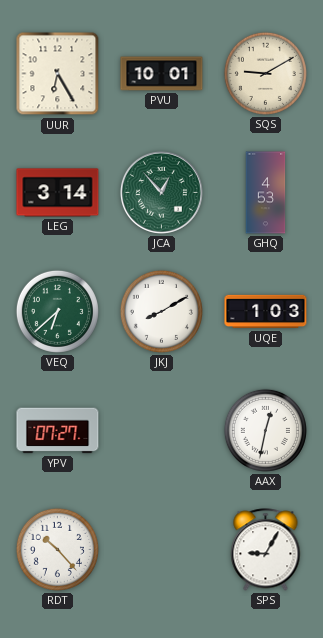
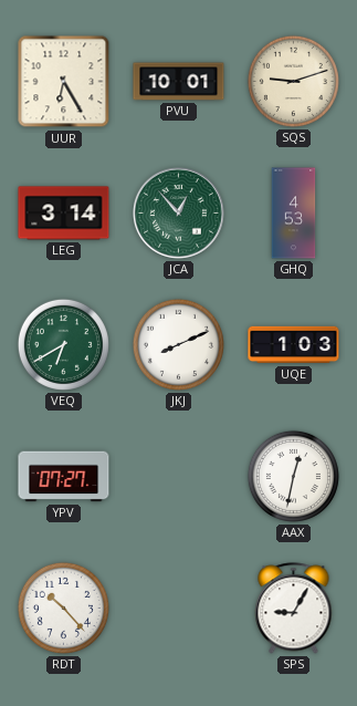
SQS: 9:10 -> 9:12 (293, 81)
VEQ: 6:38 -> 6:40 (63, 344)
JKJ: 8:10 -> 8:11 (178, 344)
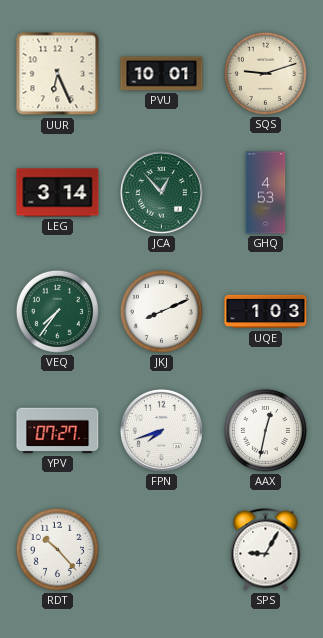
UUR: 6:25 -> 6:26 (58, 74)
VEQ: 6:40 -> 7:36 (57, 311)
FPN: none -> 7:42 (161, 430)
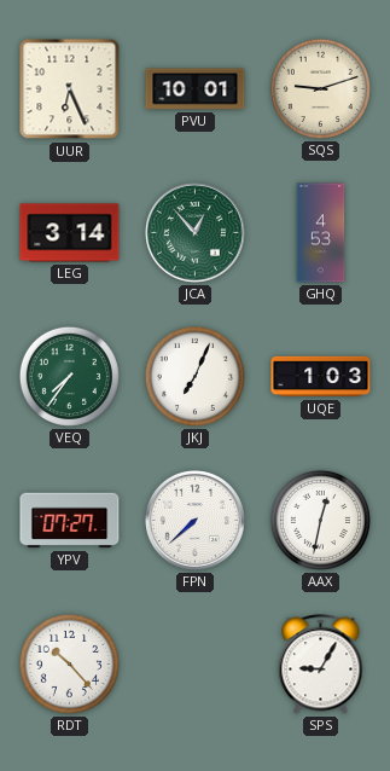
JKJ: 8:11 -> 7:04 (194, 376)
FPN: 7:42 -> 7:38 (194, 520)
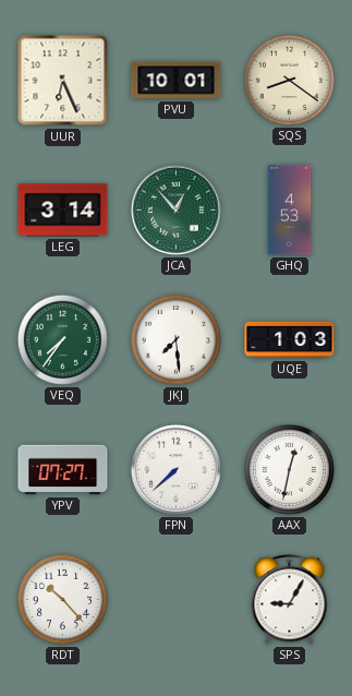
SQS: 9:12 -> 8:21 (289, 80)
JKJ: 7:04 -> 7:29 (175, 339)
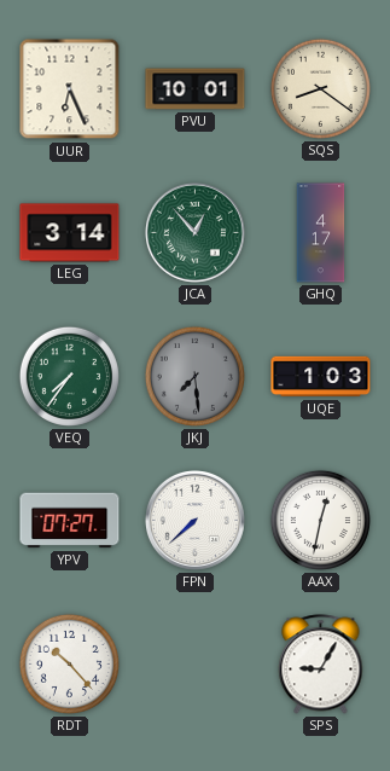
GHQ: 4:53 -> 4:17 (321, 233)
JKJ dial: white -> grey (194, 376)
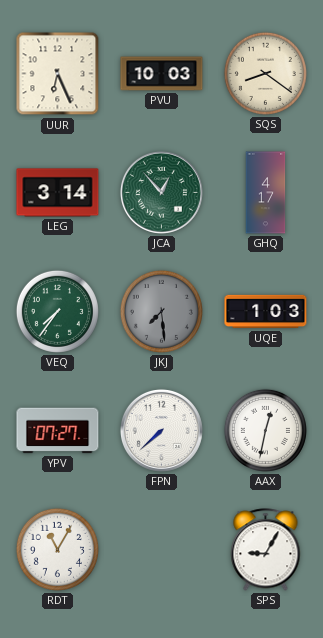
PVU: 10:01 -> 10:03 (162, 74)
RDT: 10:23 -> 11:05 (57, 549)
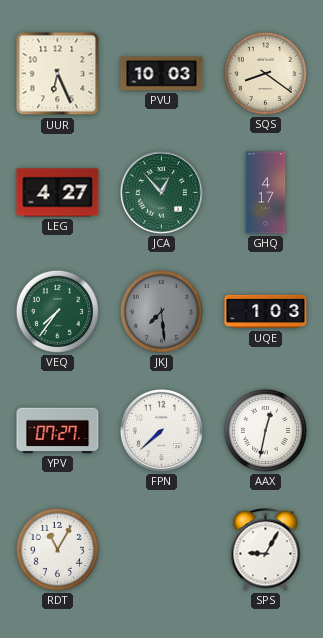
LEG: 3:14 -> 4:27 (58, 193)
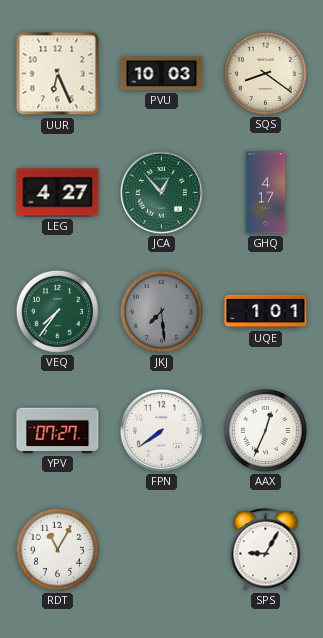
UQE: 1:03 -> 1:01 (266, 312)
FPN: 7:38 -> 7:39 (161, 430)
AAX: 12:32 -> 12:34 (265, 430)
